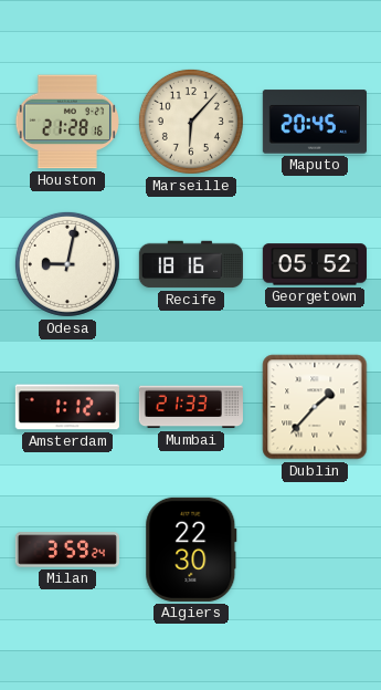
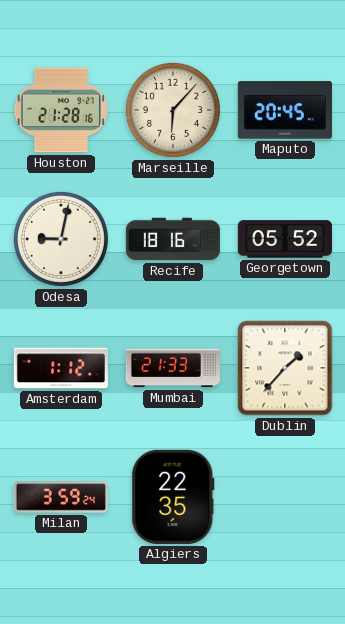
Algiers: 22:30 -> 22:35 (173, 497)
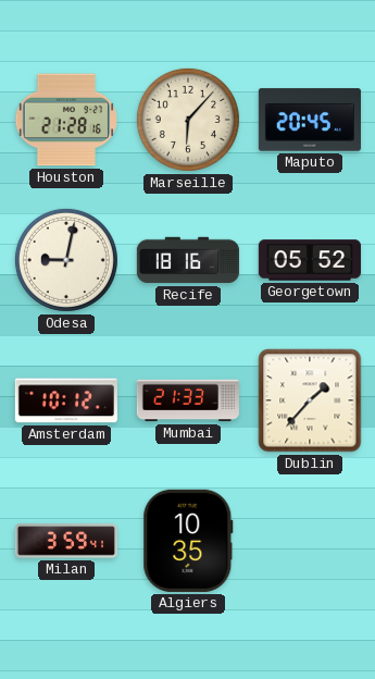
Amsterdam: 1:12 -> 10:12 (66, 400)
Milan: 3:59:24 -> 3:59:41 (66, 541)
Algiers: 22:35 -> 10:35 (188, 541)
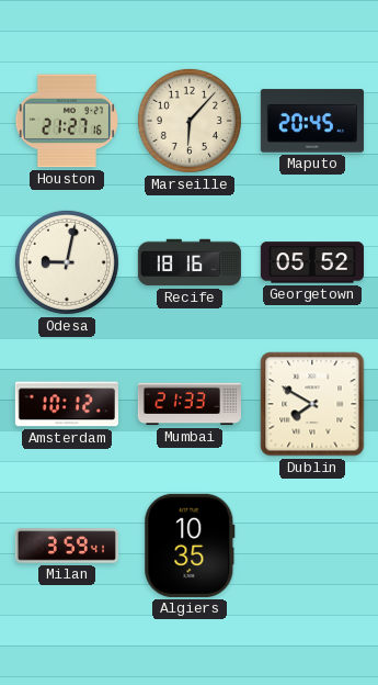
Houston: 21:28 -> 21:27 (67, 121)
Dublin: 1:37 -> 7:50 (312, 404)
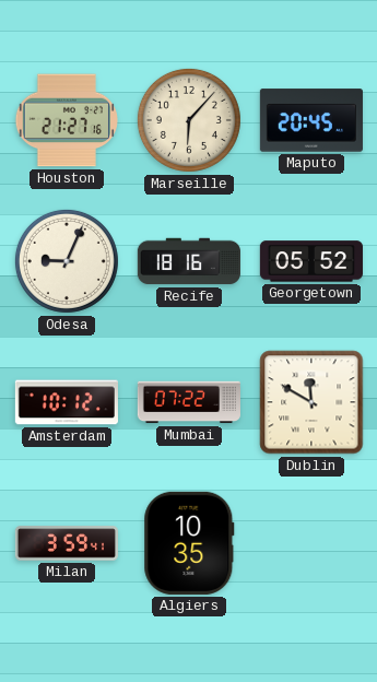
Odesa: 9:02 -> 9:04 (67, 261)
Mumbai: 21:33 -> 07:22 (189, 402)
Dublin: 7:50 -> 11:50 (311, 402)
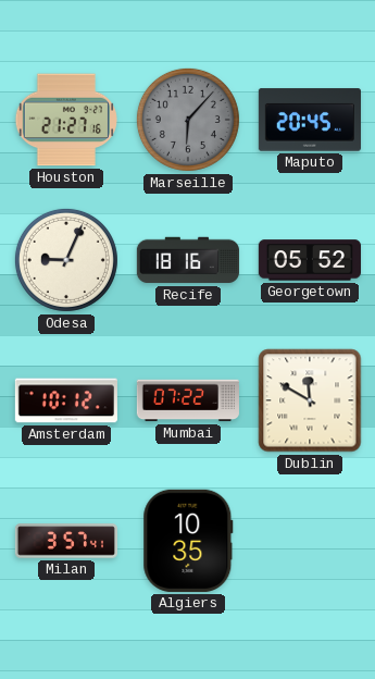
Marseille dial: cream -> grey (188, 120)
Milan: 3:59 -> 3:57 (66, 541)
